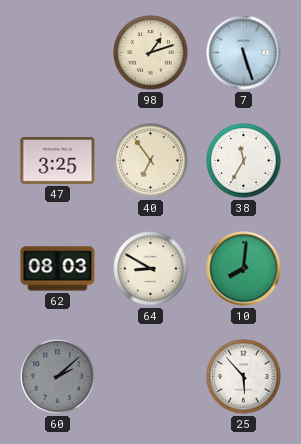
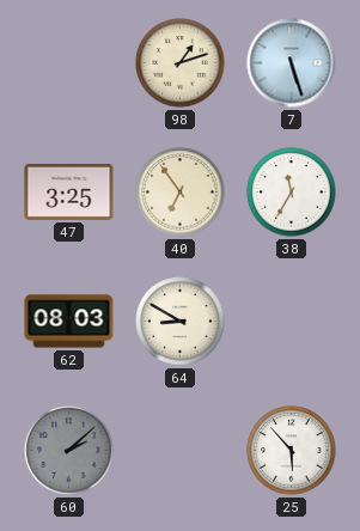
10: 8:01 -> none (244, 269)
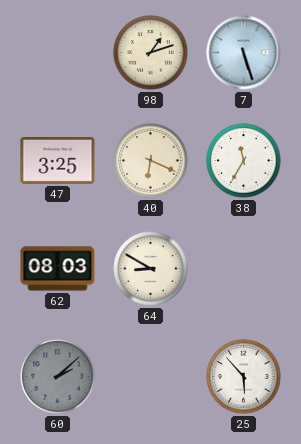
40: 6:54 -> 6:19 (151, 161)
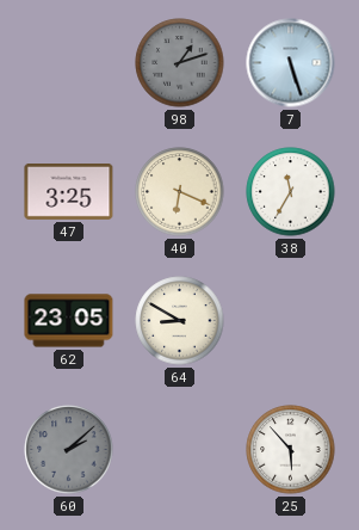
98 dial: cream -> grey (180, 63)
62: 08:03 -> 23:05 (69, 321)
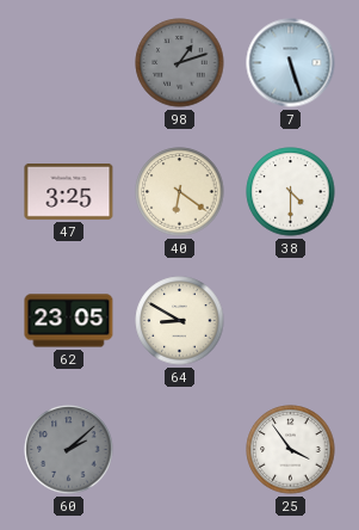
40: 6:19 -> 6:21 (180, 192)
38: 11:35 -> 4:30 (291, 192)
25: 5:53 -> 3:54 (291, 450)
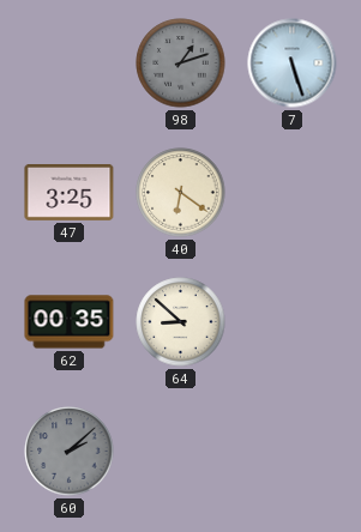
38: 4:30 -> none (291, 192)
62: 23:05 -> 00:35 (70, 322)
64: 8:50 -> 8:52 (181, 322)
25: 3:54 -> none (291, 450)
